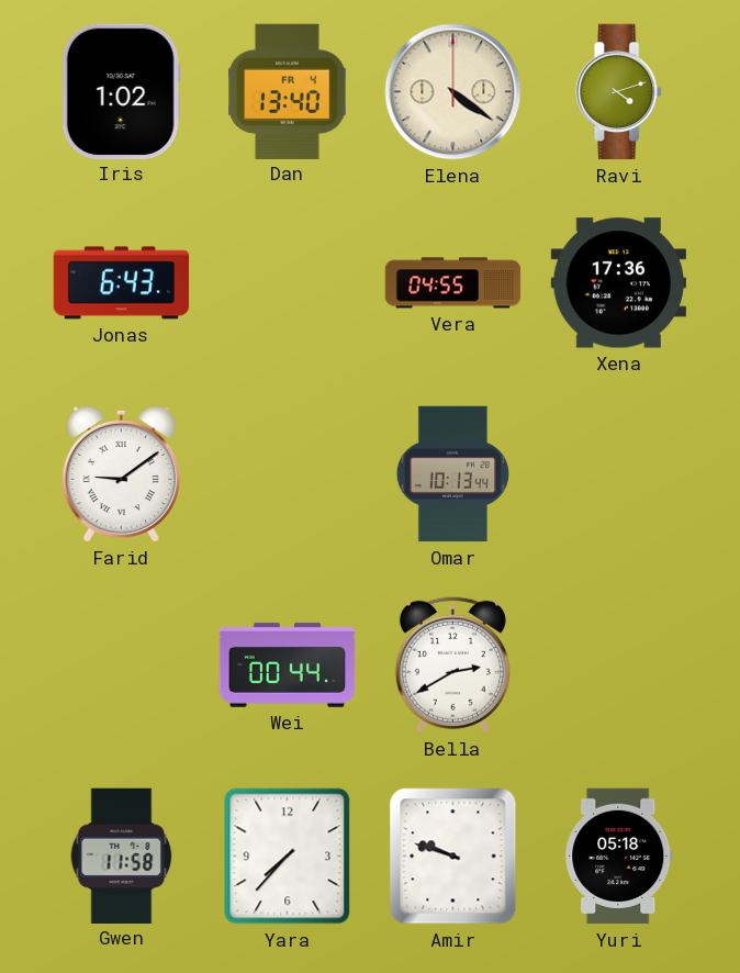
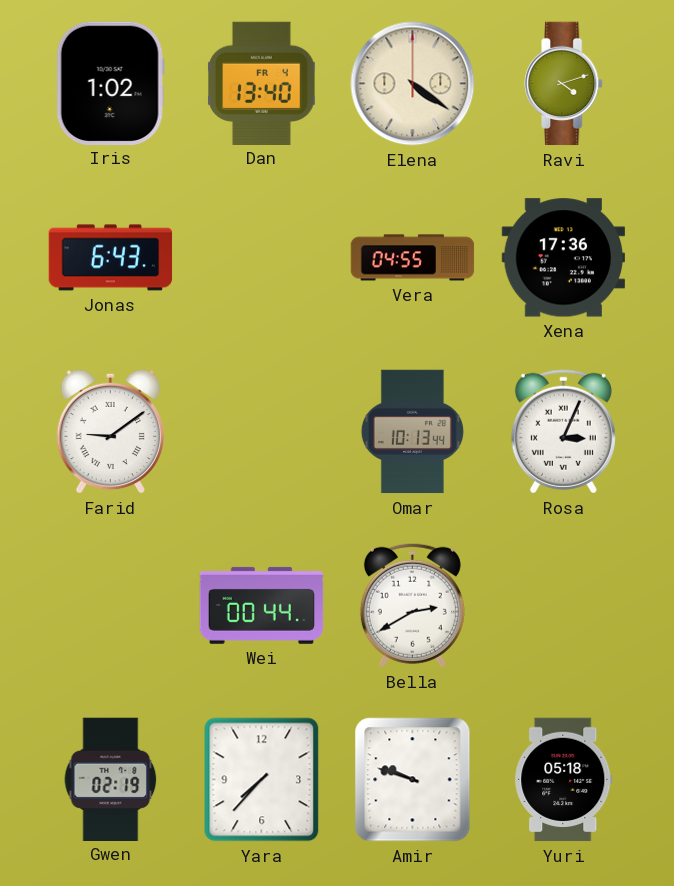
Rosa: none -> 3:04 (563, 431)
Gwen: 11:58 -> 02:19 (111, 779)
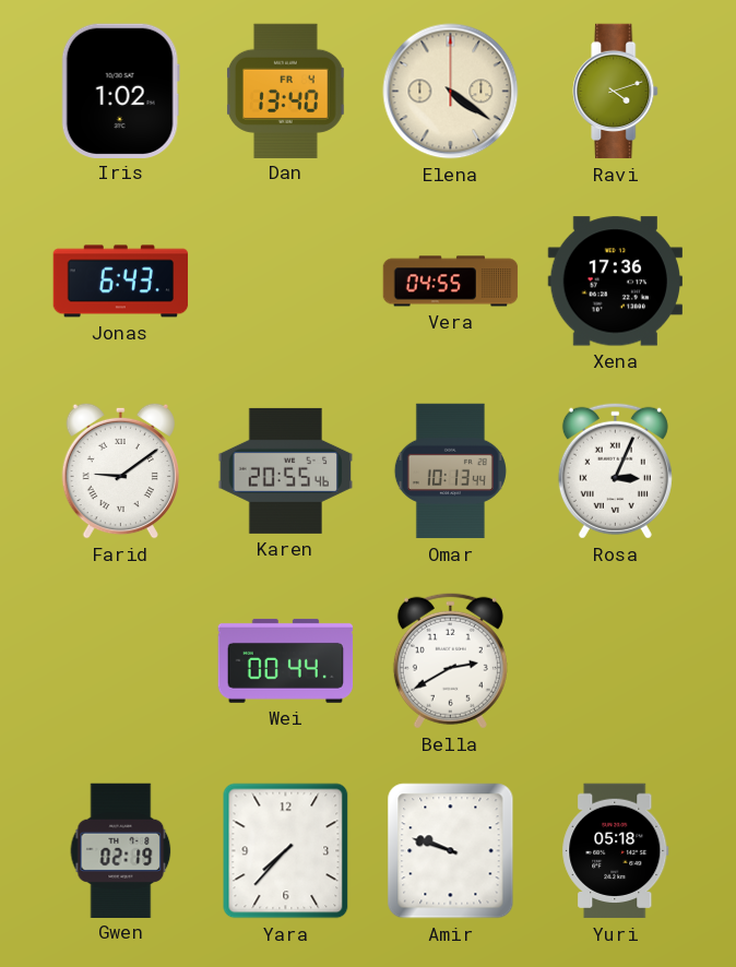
Karen: none -> 20:55 (286, 470)
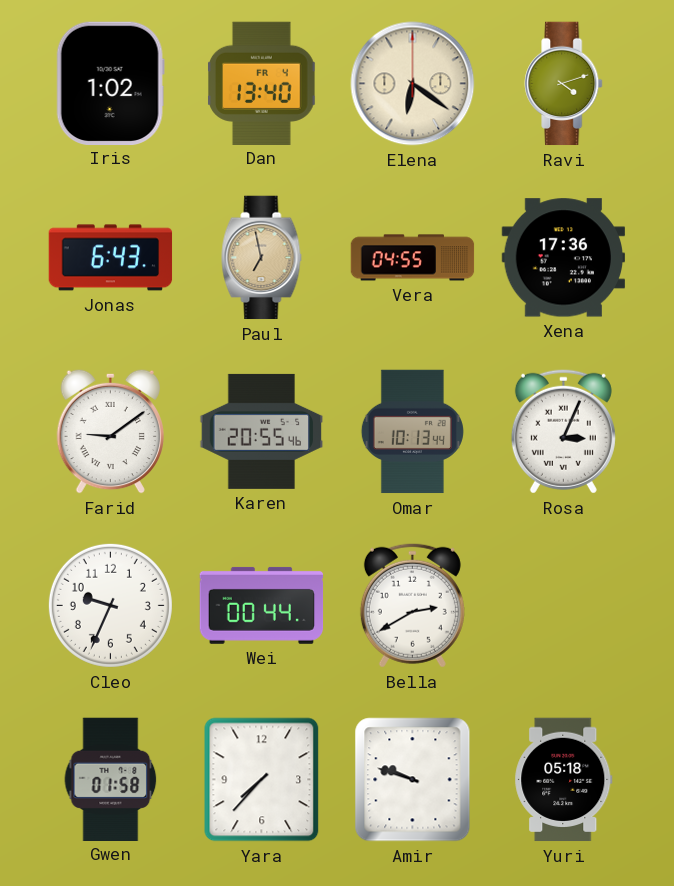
Elena: 4:21 -> 6:21 (413, 84)
Paul: none -> 6:58 (262, 258)
Cleo: none -> 9:34 (110, 605)
Gwen: 02:19 -> 01:58 (111, 779)
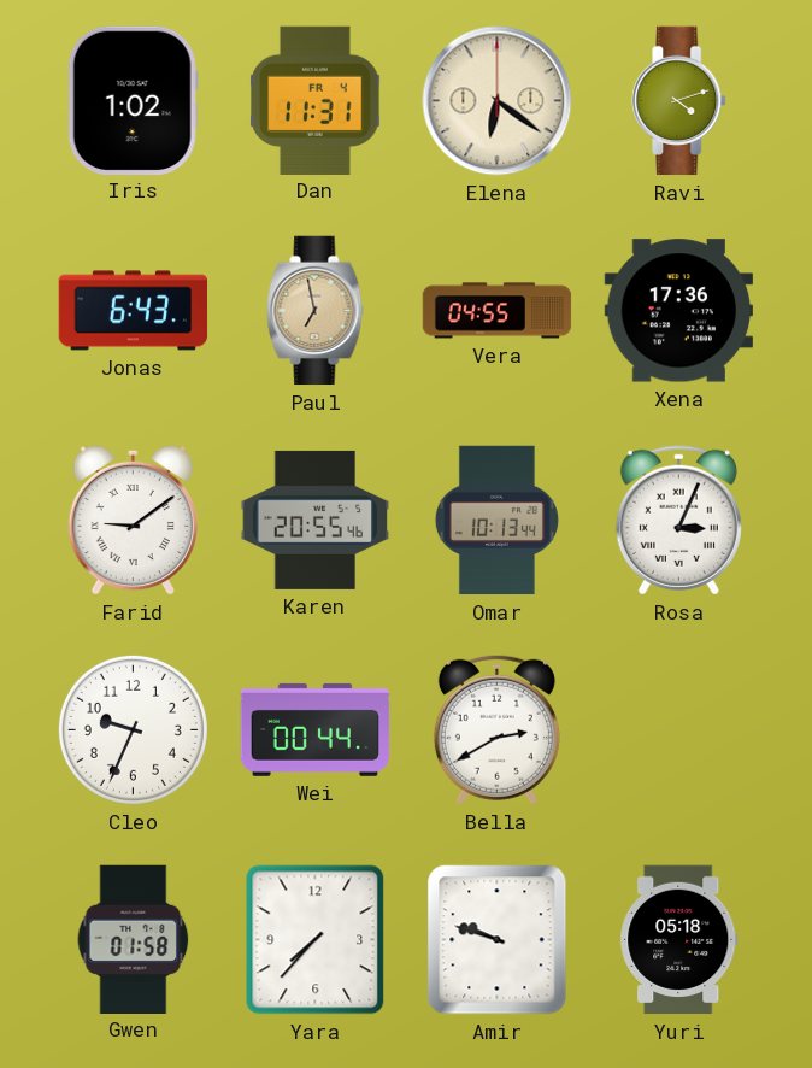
Dan: 13:40 -> 11:31 (316, 100)
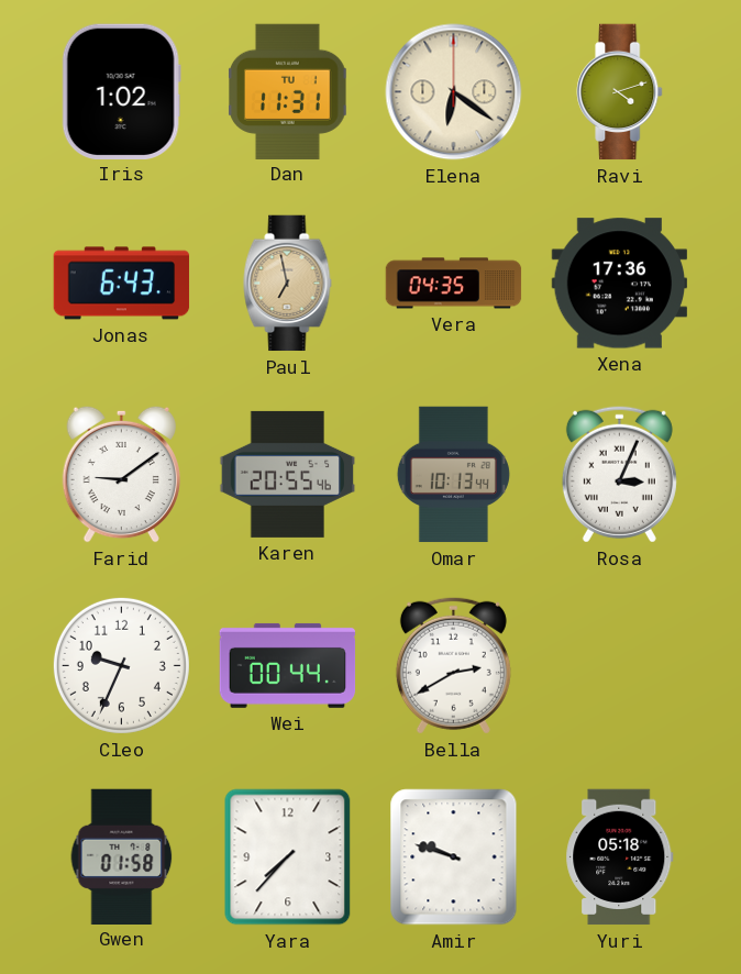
Dan date: FR 4 -> TU 1 (288, 91)
Vera: 04:55 -> 04:35 (454, 284)
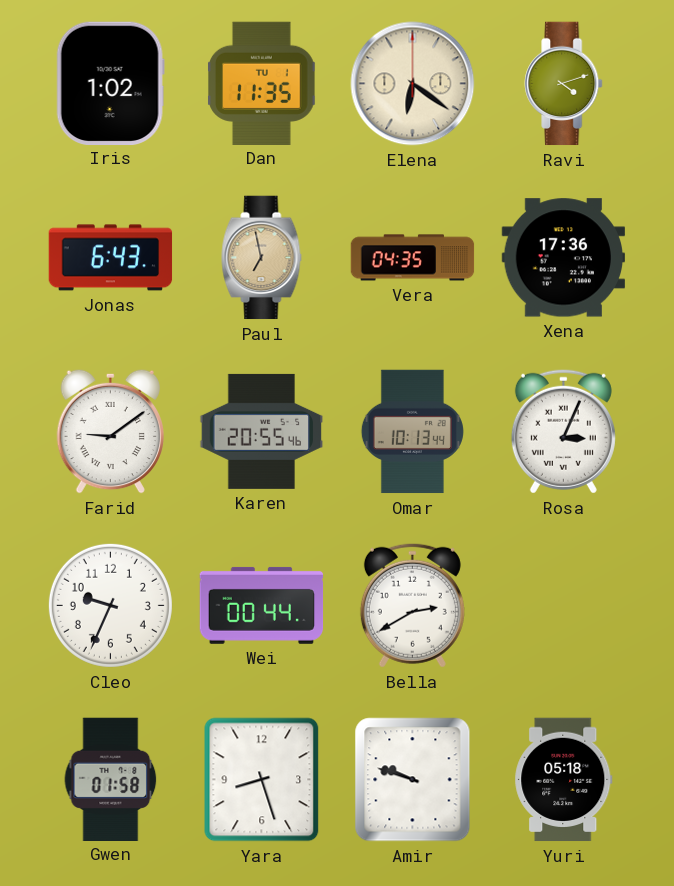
Dan: 11:31 -> 11:35 (262, 83)
Yara: 7:37 -> 8:27 (262, 780)
